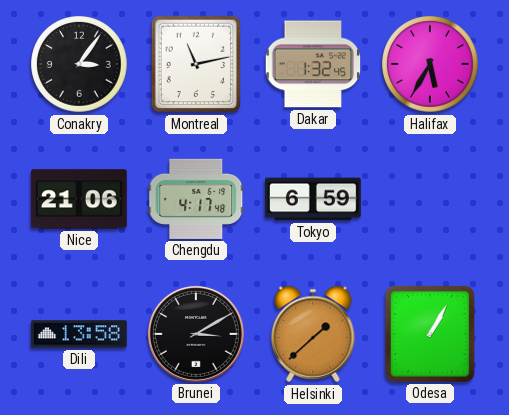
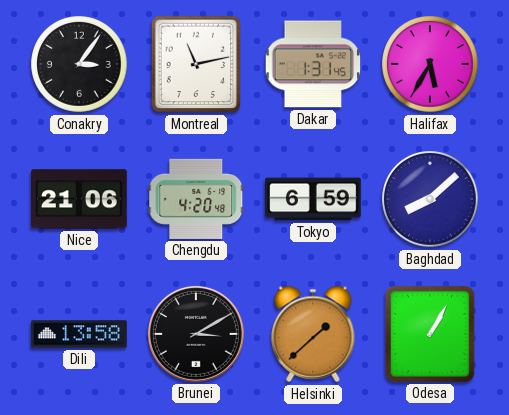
Dakar: 1:32 -> 1:31 (313, 64)
Chengdu: 4:17 -> 4:20 (196, 199)
Baghdad: none -> 8:08 (430, 199)
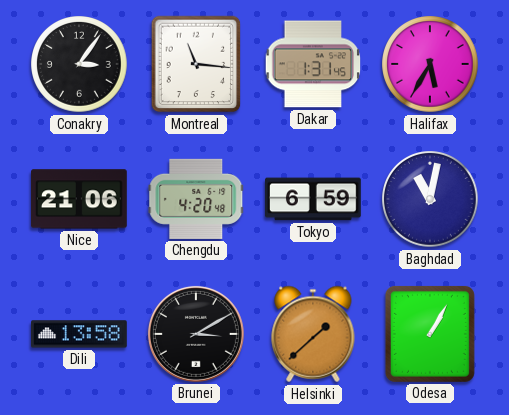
Montreal: 11:13 -> 11:16 (196, 64)
Baghdad: 8:08 -> 11:02 (430, 199)
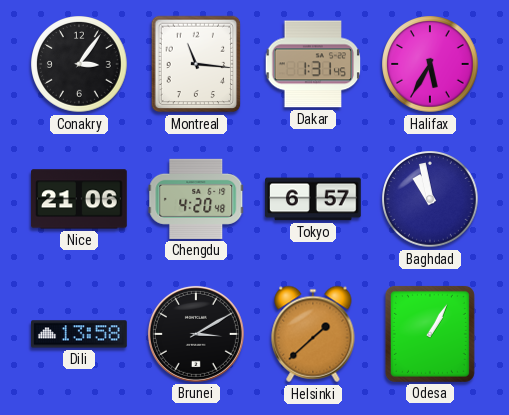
Tokyo: 6:59 -> 6:57 (314, 199)
Baghdad: 11:02 -> 10:58 (430, 199)
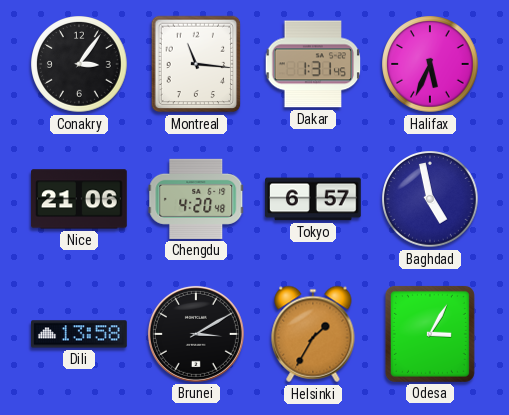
Halifax: 5:35 -> 5:34 (430, 64)
Baghdad: 10:58 -> 4:58 (430, 199)
Helsinki: 1:38 -> 1:35 (313, 334)
Odesa: 1:05 -> 3:05 (430, 334)
